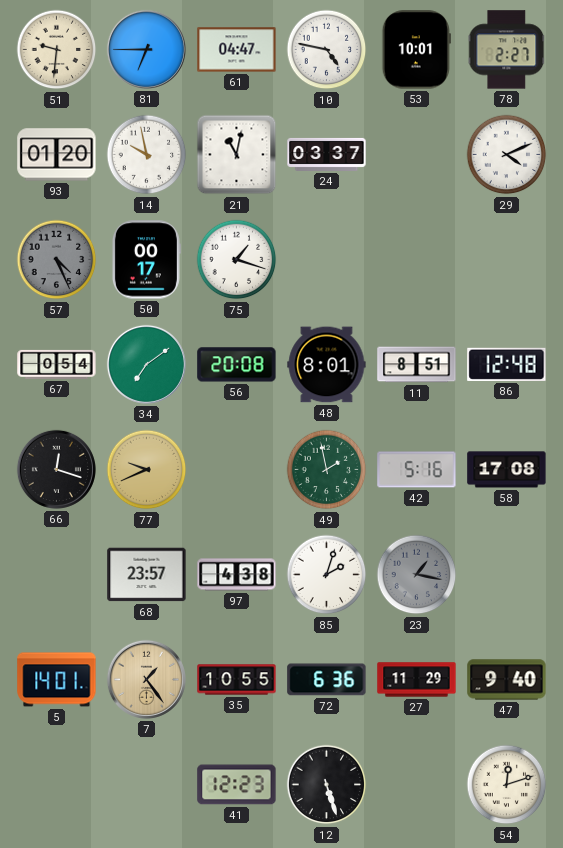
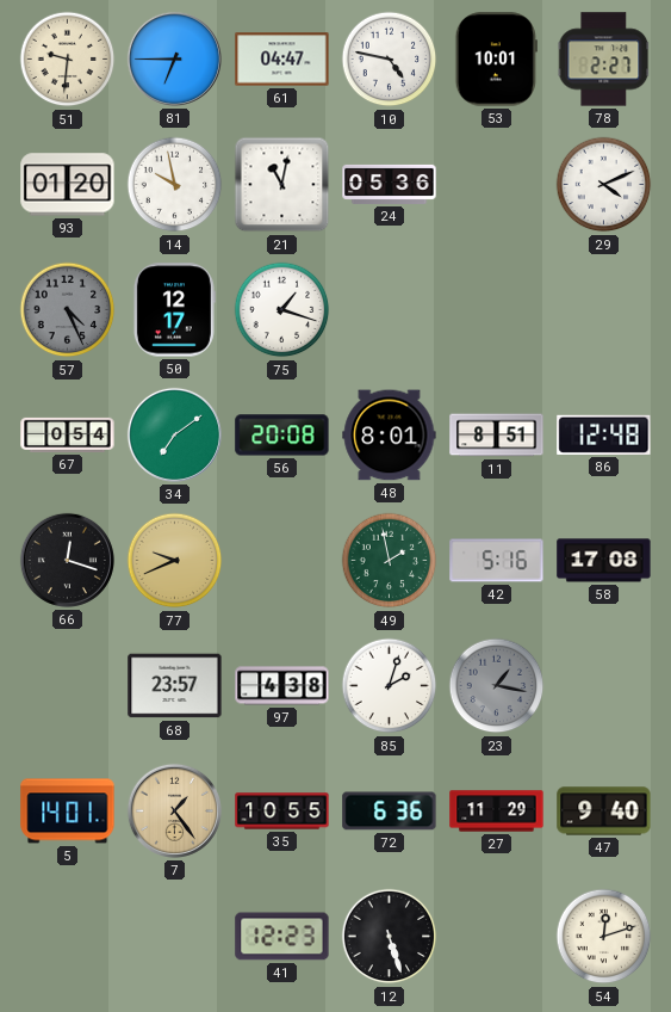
24: 03:37 -> 05:36 (390, 184)
50: 00:17 -> 12:17 (174, 310)
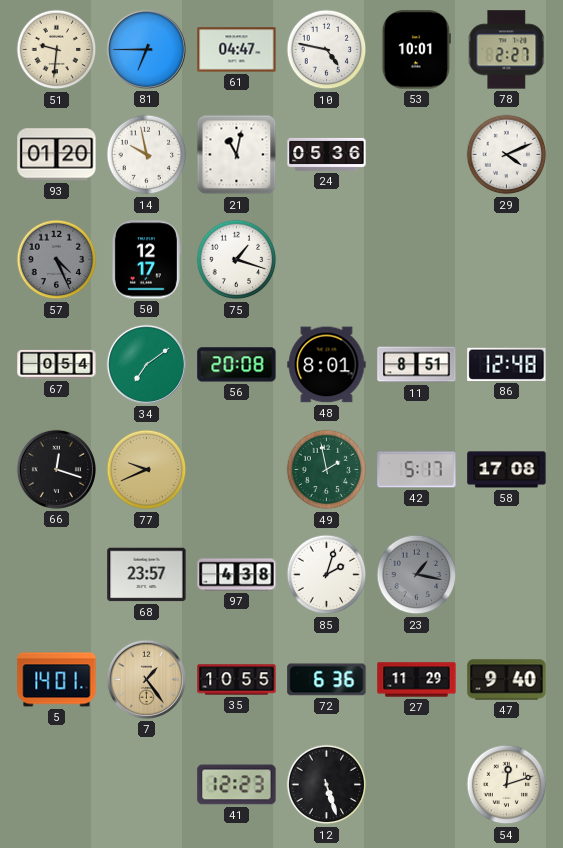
42: 5:16 -> 5:17 (417, 470)
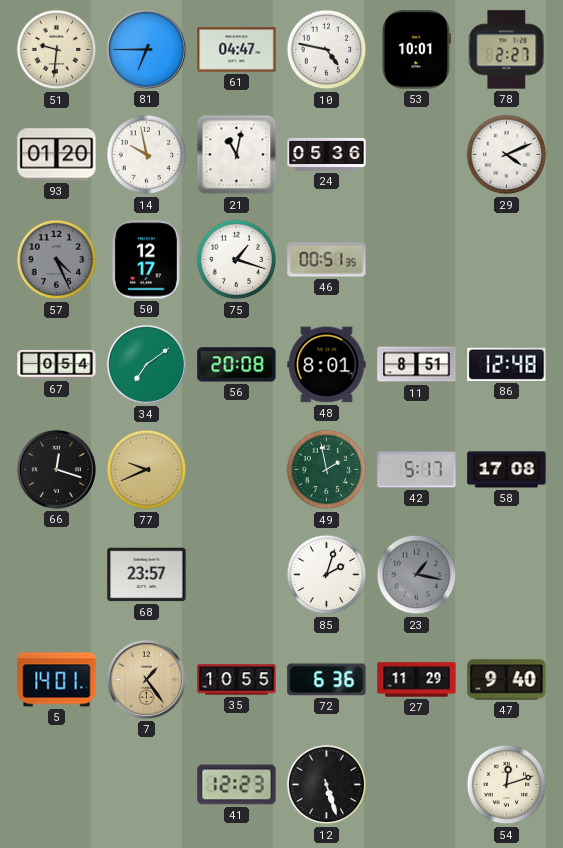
46: none -> 00:51 (327, 260)
97: 4:38 -> none (237, 575)
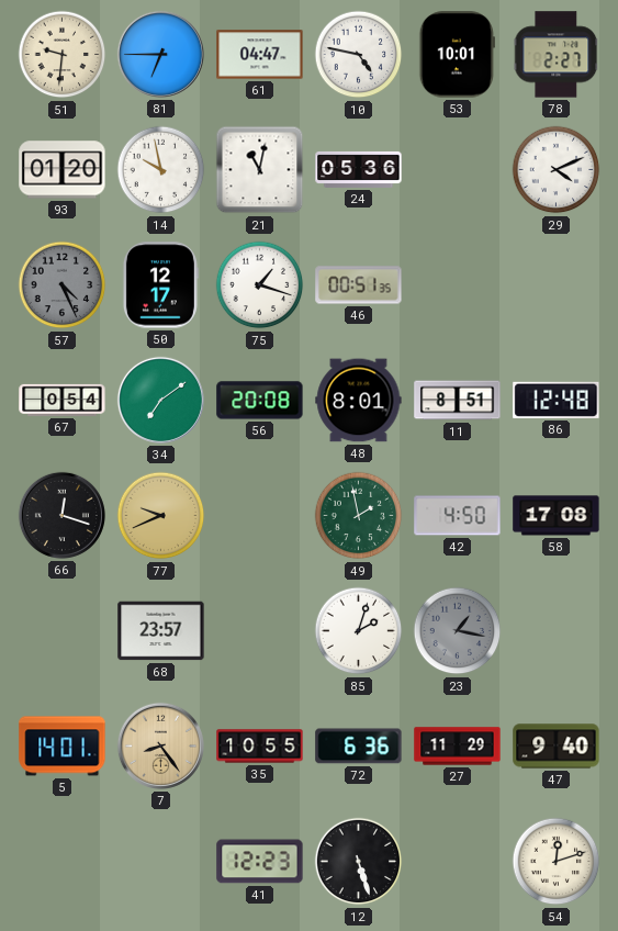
42: 5:17 -> 4:50 (458, 516)
7: 1:24 -> 8:24 (160, 745)
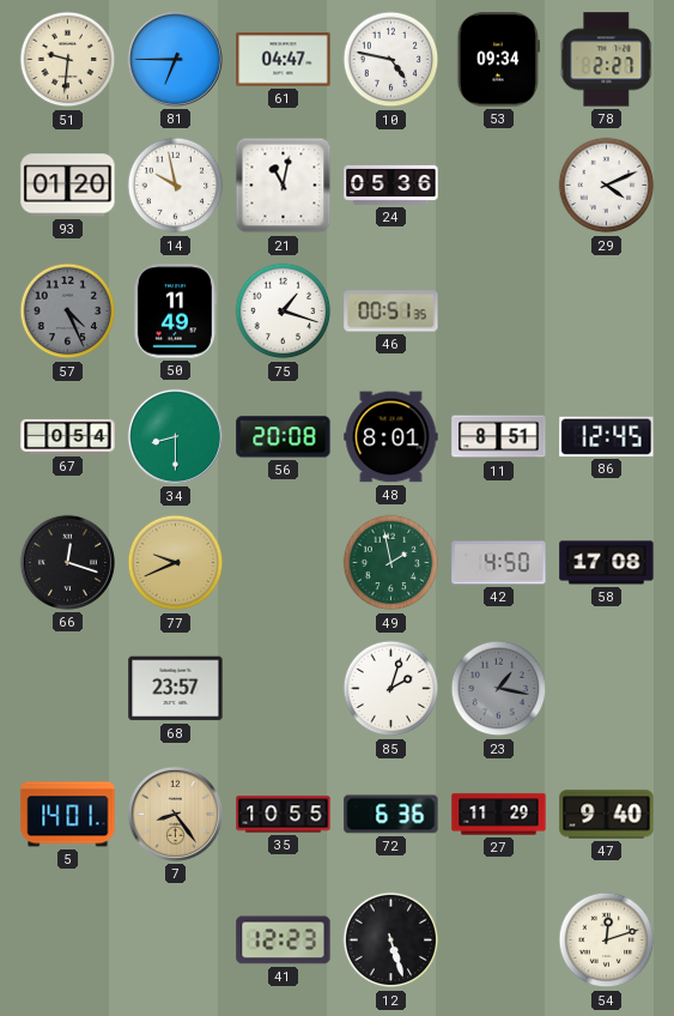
53: 10:01 -> 09:34 (498, 60)
50: 12:17 -> 11:49 (175, 312)
34: 7:09 -> 8:30 (175, 436)
86: 12:48 -> 12:45 (607, 436)
